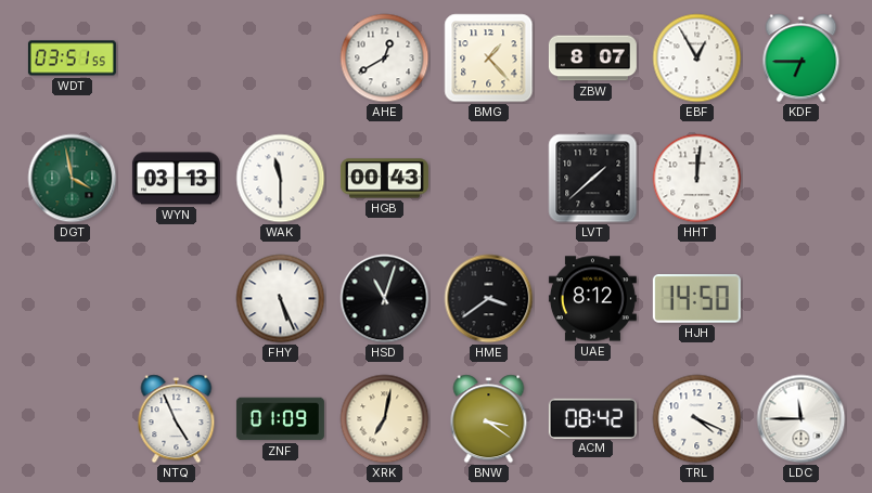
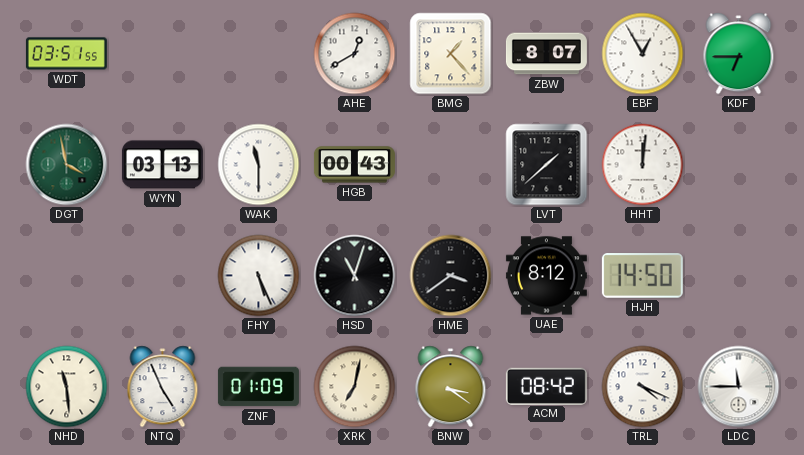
NHD: none -> 11:29 (67, 387)
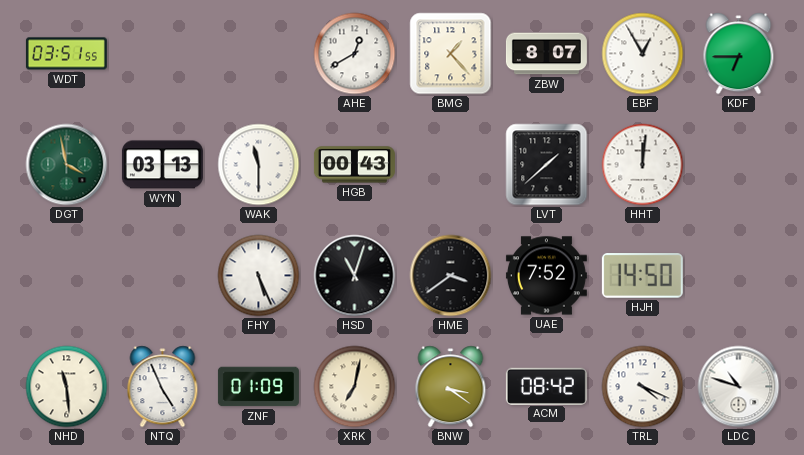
UAE: 8:12 -> 7:52 (546, 276)
LDC: 11:45 -> 10:48 (739, 387)
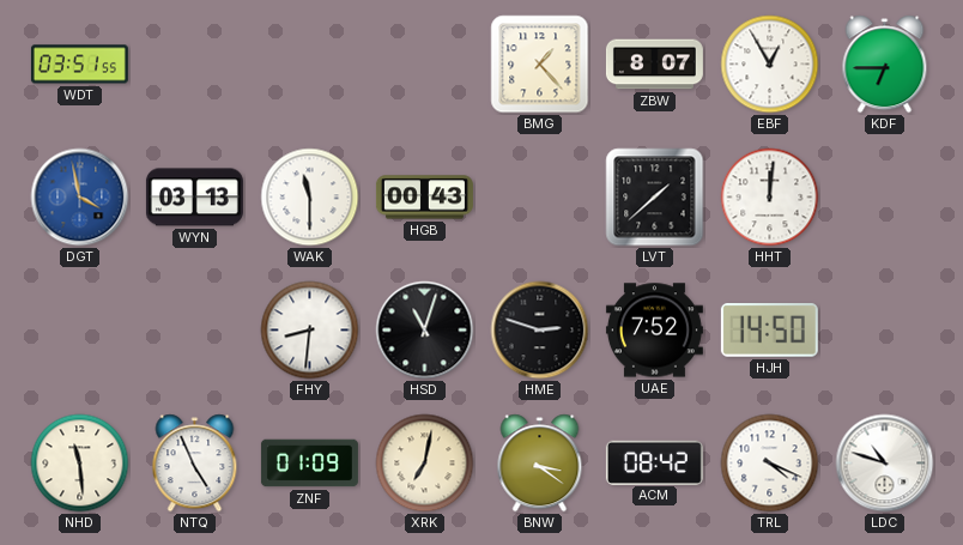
AHE: 12:40 -> none (355, 54)
DGT dial: green -> blue (80, 198)
FHY: 5:26 -> 8:31 (310, 331)
HME: 3:39 -> 2:48 (540, 331)
